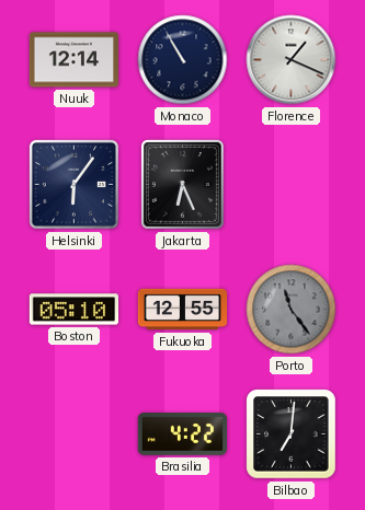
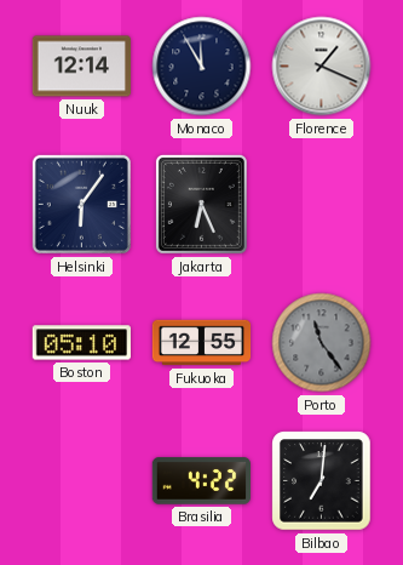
Monaco: 10:55 -> 11:55 (202, 67)
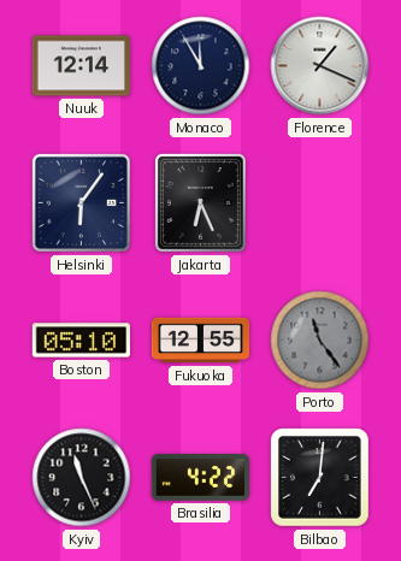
Kyiv: none -> 11:26 (82, 478)
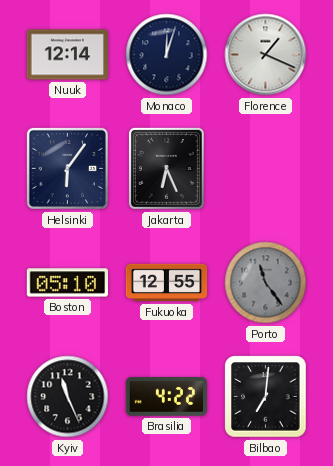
Monaco: 11:55 -> 12:03 (167, 55)
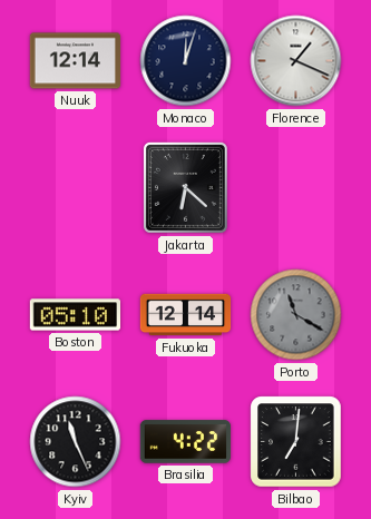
Helsinki: 6:06 -> none (67, 168)
Jakarta: 6:26 -> 6:22 (185, 187)
Fukuoka: 12:55 -> 12:14 (186, 315)
Porto: 11:24 -> 11:20 (296, 315)
